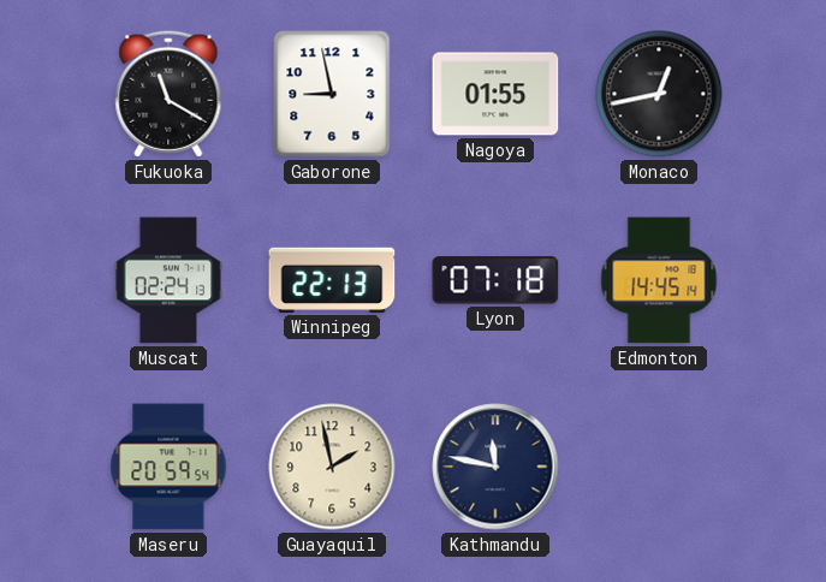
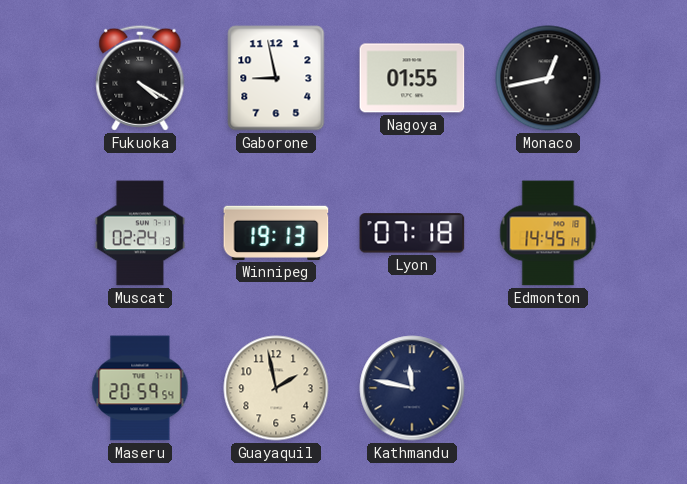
Fukuoka: 11:20 -> 4:20 (140, 78)
Winnipeg: 22:13 -> 19:13 (276, 233)
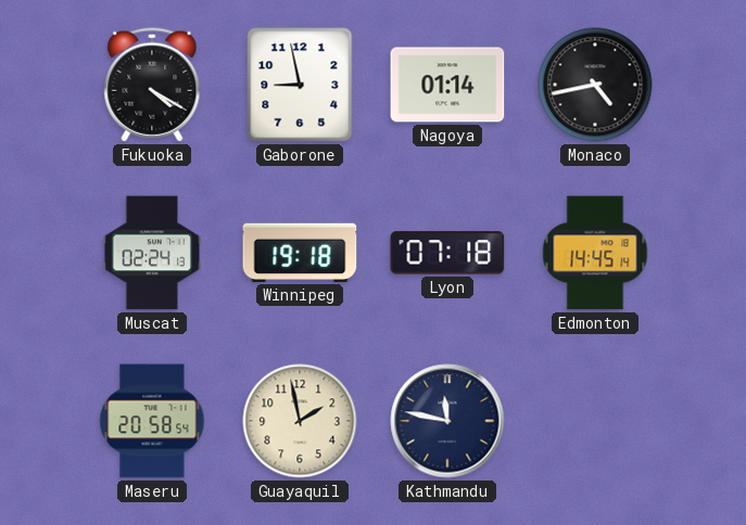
Nagoya: 01:55 -> 01:14 (447, 85)
Monaco: 12:43 -> 4:43 (595, 85)
Winnipeg: 19:13 -> 19:18 (300, 253)
Maseru: 20:59 -> 20:58 (152, 421)
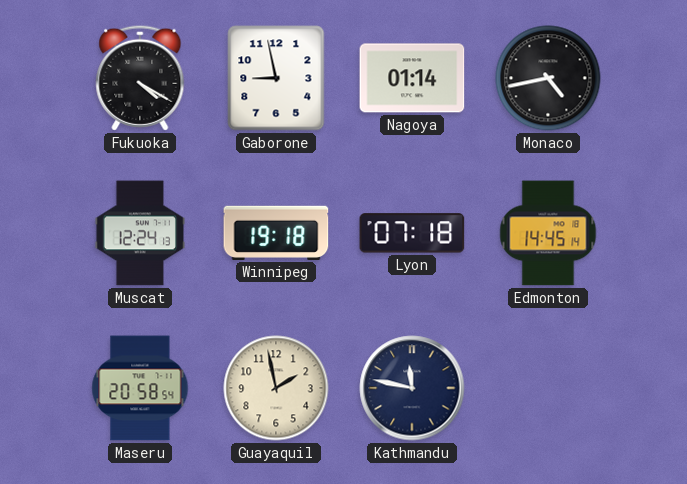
Muscat: 02:24 -> 12:24 (140, 233)
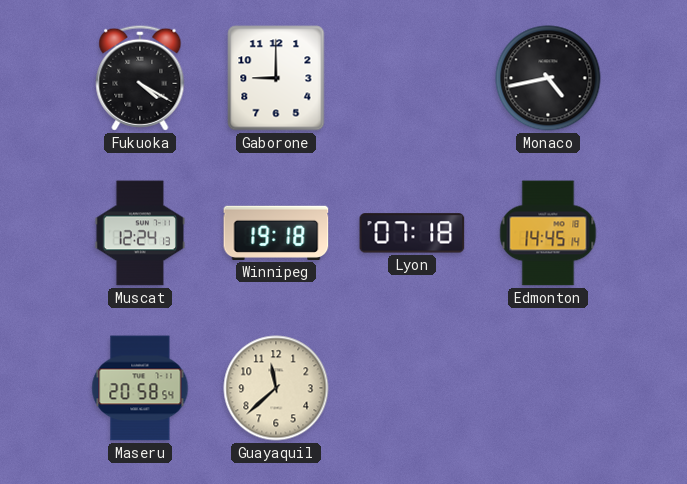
Gaborone: 8:58 -> 9:00 (276, 78)
Nagoya: 01:14 -> none (412, 78)
Guayaquil: 1:58 -> 11:38 (276, 388)
Kathmandu: 11:47 -> none (412, 388)
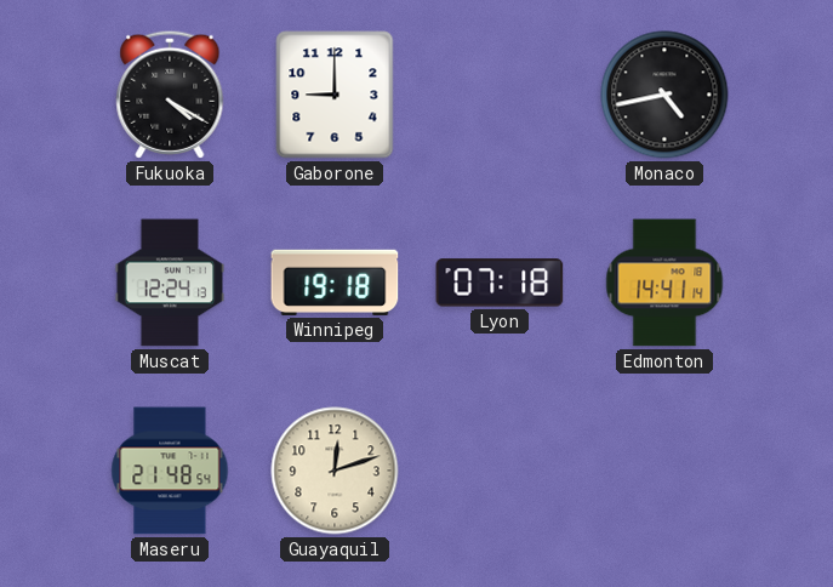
Edmonton: 14:45 -> 14:41 (664, 283)
Maseru: 20:58 -> 21:48 (170, 471)
Guayaquil: 11:38 -> 12:12 (335, 471)
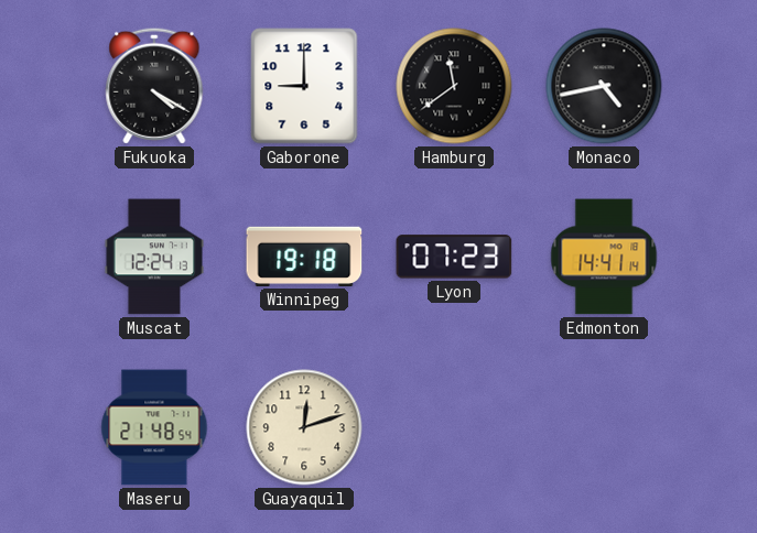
Hamburg: none -> 11:39 (454, 86)
Lyon: 07:18 -> 07:23 (454, 257)
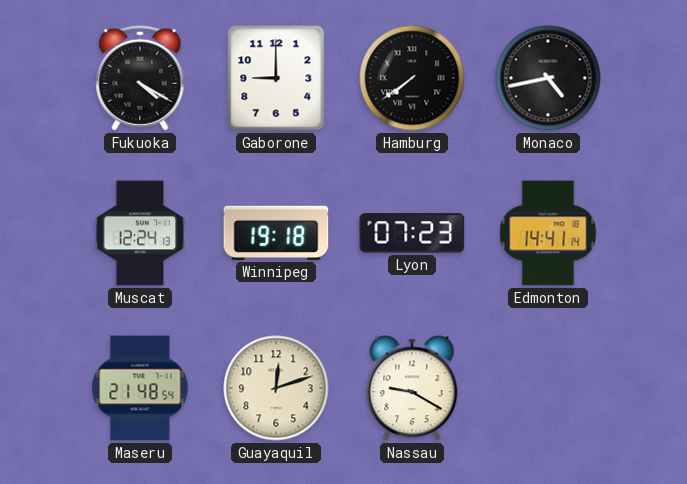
Hamburg: 11:39 -> 7:39 (412, 78)
Nassau: none -> 9:20 (412, 388)
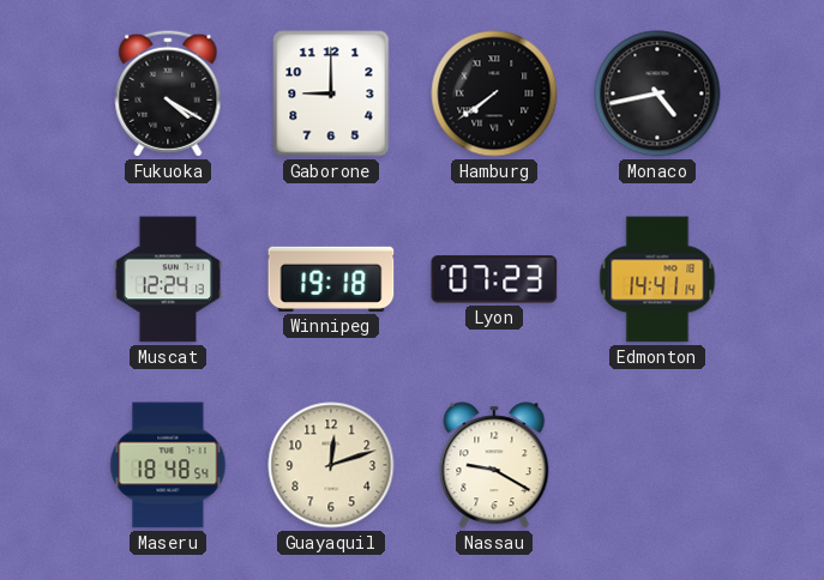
Maseru: 21:48 -> 18:48 (168, 465)
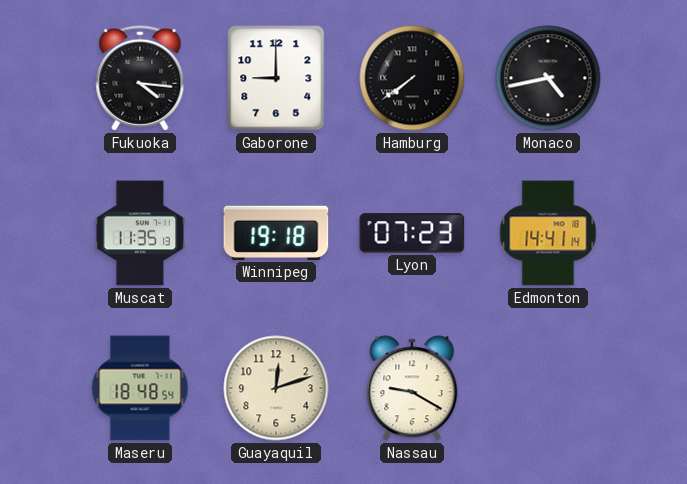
Fukuoka: 4:20 -> 4:16 (140, 78)
Muscat: 12:24 -> 11:35 (140, 233)
